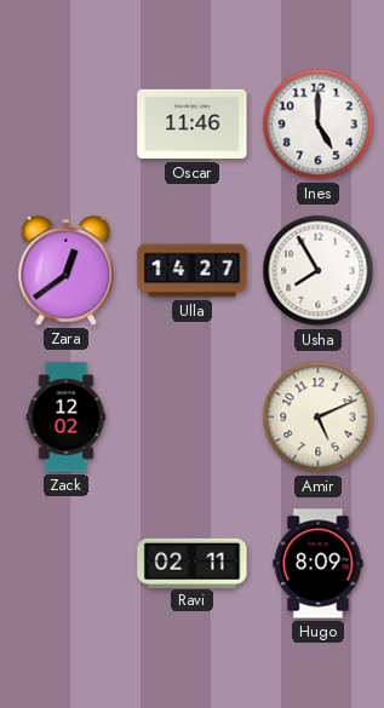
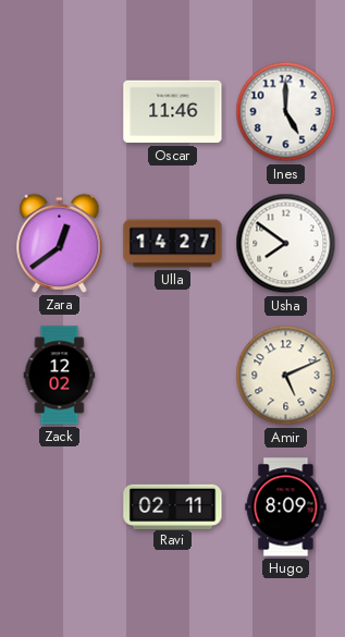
Usha: 7:55 -> 7:51 (286, 244)
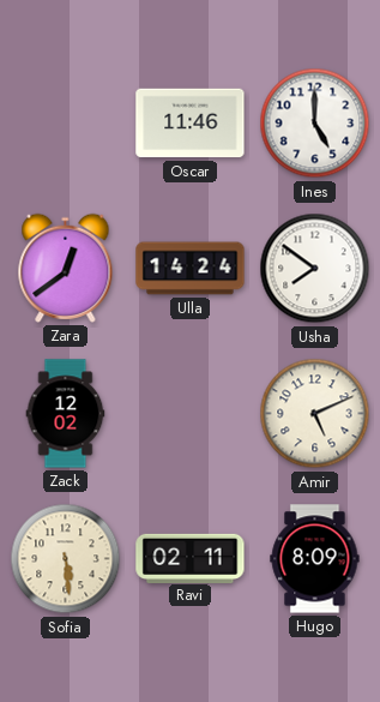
Ulla: 14:27 -> 14:24 (191, 269)
Sofia: none -> 5:29 (66, 559)
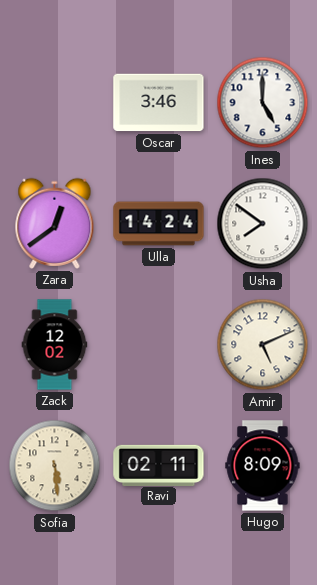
Oscar: 11:46 -> 3:46 (159, 103)
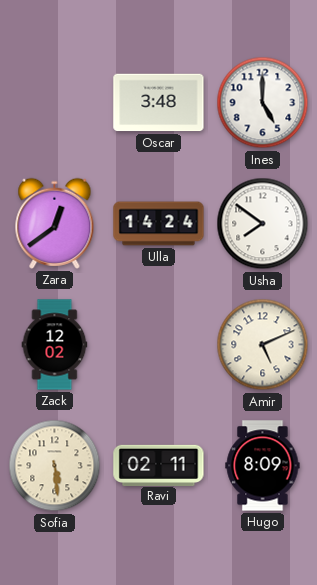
Oscar: 3:46 -> 3:48 (159, 103)
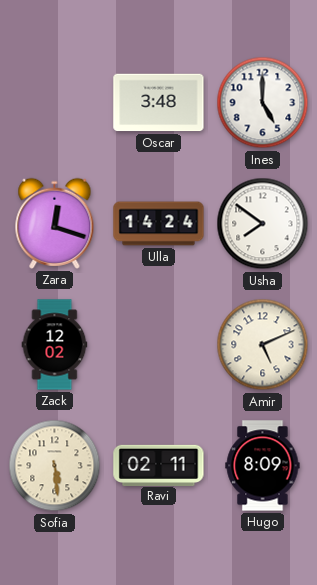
Zara: 12:39 -> 12:18 (55, 223)
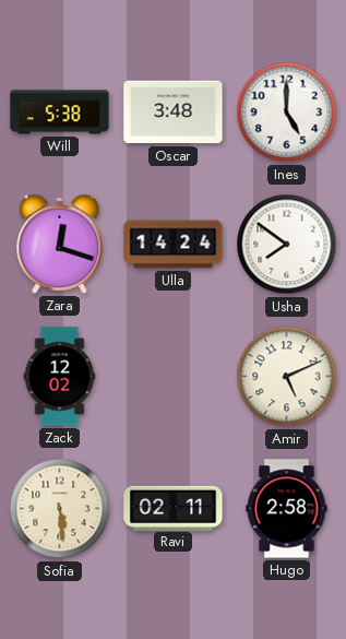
Will: none -> 5:38 (60, 113)
Hugo: 8:09 -> 2:58 (287, 509)
